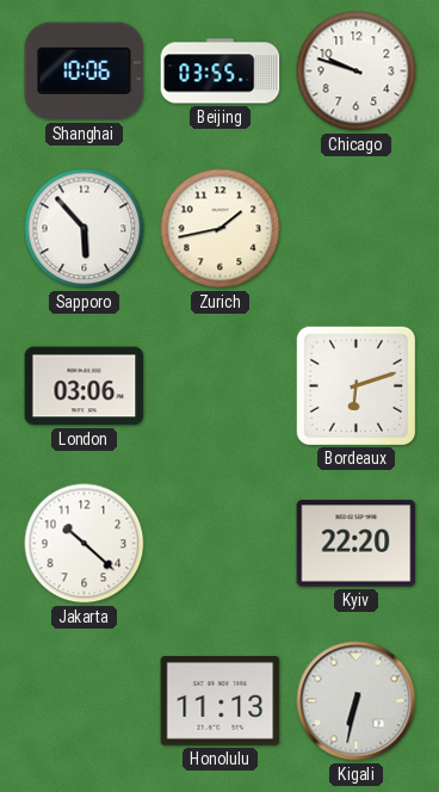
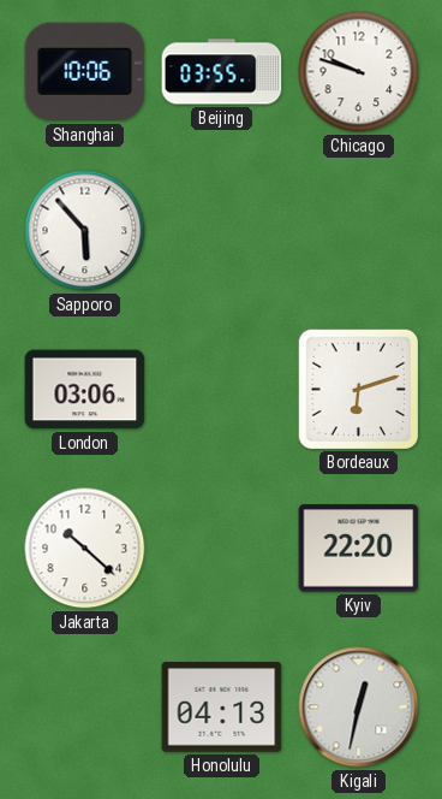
Zurich: 1:43 -> none (221, 229)
Honolulu: 11:13 -> 04:13 (222, 708)
Kigali: 6:32 -> 12:32 (359, 708)
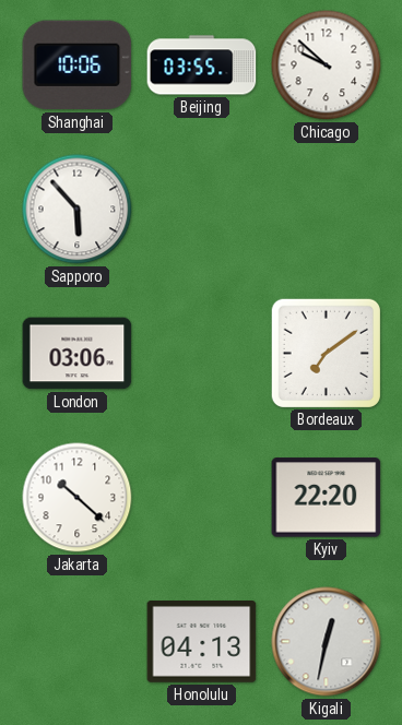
Chicago: 9:48 -> 9:52 (327, 66)
Bordeaux: 6:12 -> 7:09 (326, 353)
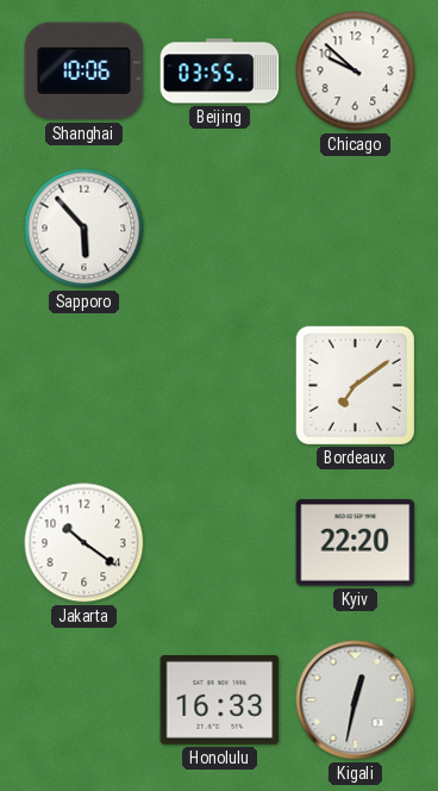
London: 03:06 -> none (78, 354)
Jakarta: 10:22 -> 10:21 (85, 543)
Honolulu: 04:13 -> 16:33 (220, 700)
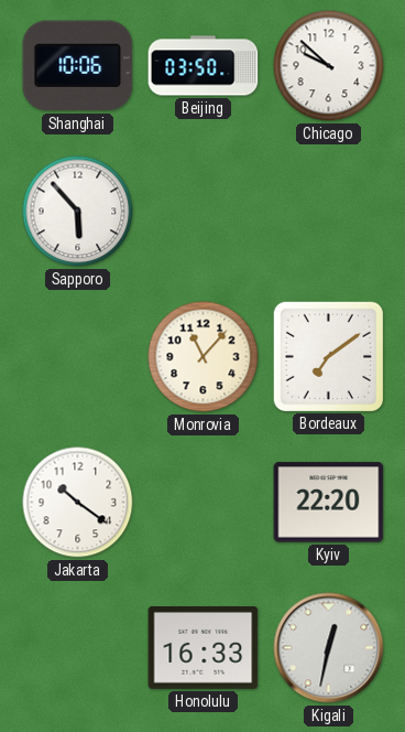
Beijing: 03:55 -> 03:50 (204, 66)
Monrovia: none -> 11:07 (204, 357)
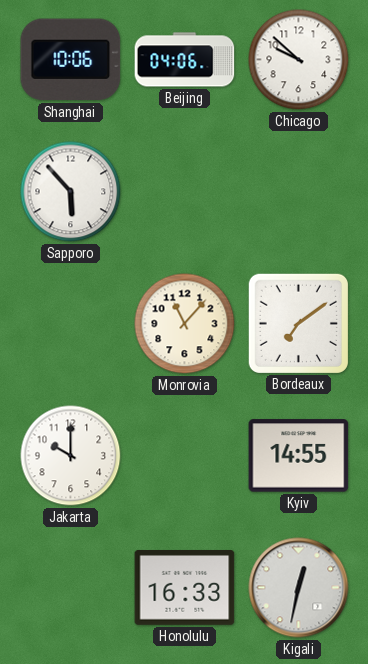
Beijing: 03:50 -> 04:06 (185, 60)
Jakarta: 10:21 -> 10:00 (71, 456)
Kyiv: 22:20 -> 14:55 (299, 456)
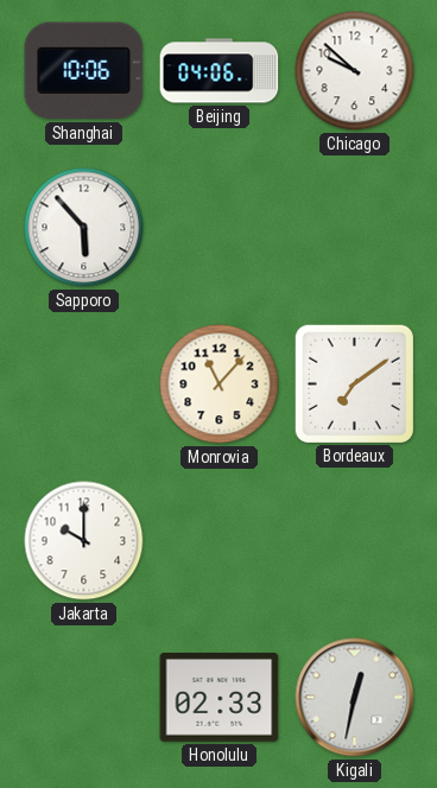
Kyiv: 14:55 -> none (299, 456)
Honolulu: 16:33 -> 02:33 (220, 698)
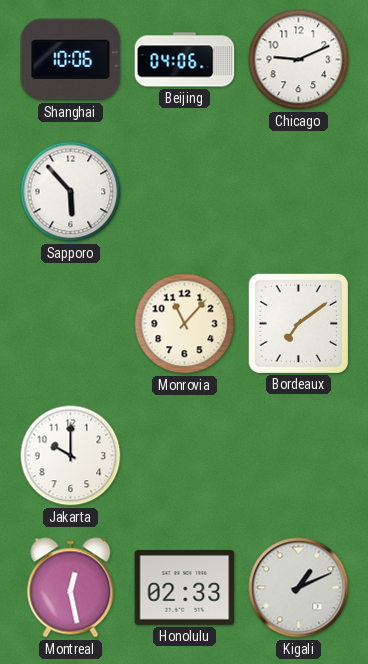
Chicago: 9:52 -> 9:11 (299, 60)
Montreal: none -> 12:28 (71, 588)
Kigali: 12:32 -> 1:11 (299, 588)
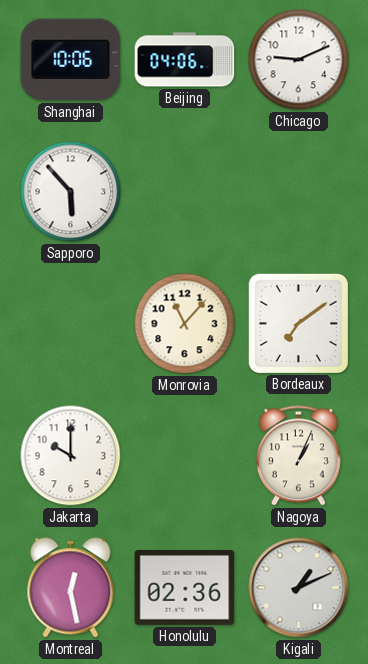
Nagoya: none -> 1:04 (298, 456)
Honolulu: 02:33 -> 02:36 (185, 588)
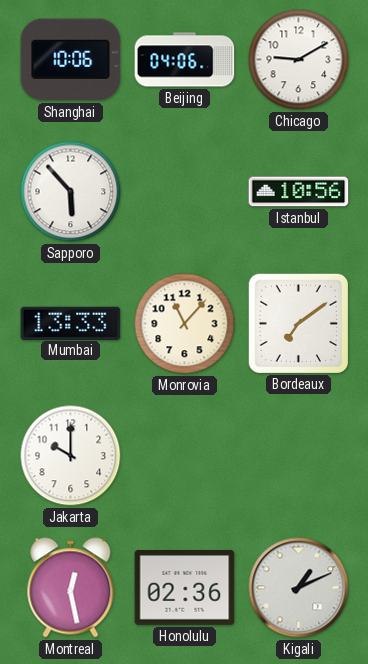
Chicago: 9:11 -> 9:10 (299, 60)
Istanbul: none -> 10:56 (299, 192)
Mumbai: none -> 13:33 (71, 323)
Nagoya: 1:04 -> none (298, 456)
